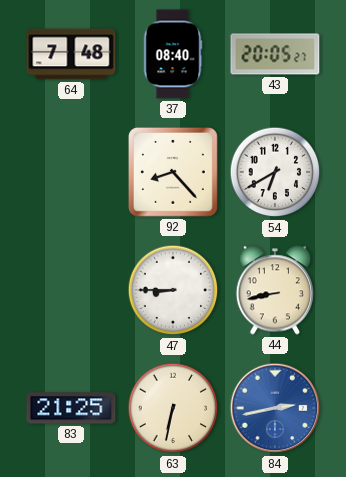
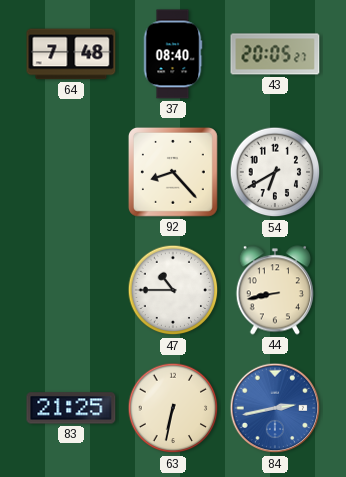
47: 8:45 -> 10:45 (173, 290)
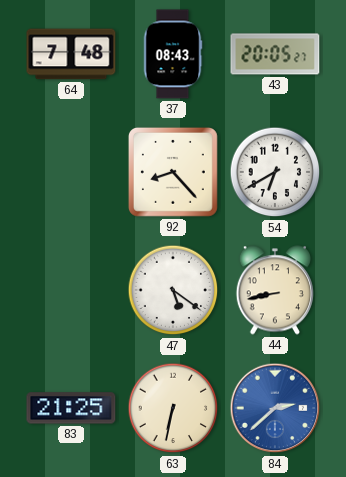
37: 08:40 -> 08:43 (173, 54)
47: 10:45 -> 5:21 (173, 290)
84: 2:43 -> 2:38 (275, 408)
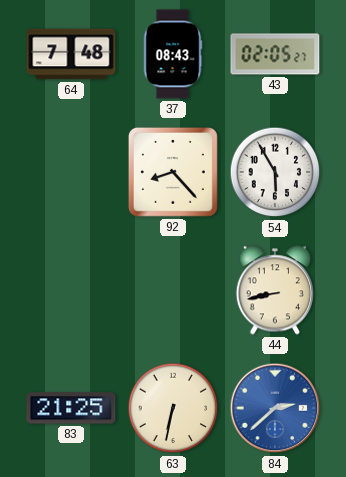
43: 20:05 -> 02:05 (275, 54)
54: 6:40 -> 5:55 (275, 172)
47: 5:21 -> none (173, 290)
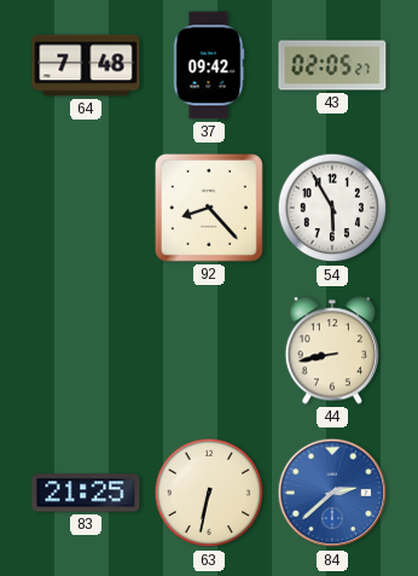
37: 08:43 -> 09:42 (209, 65)
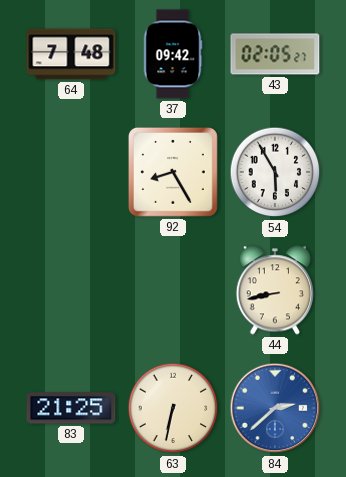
92: 8:23 -> 8:25 (173, 172)
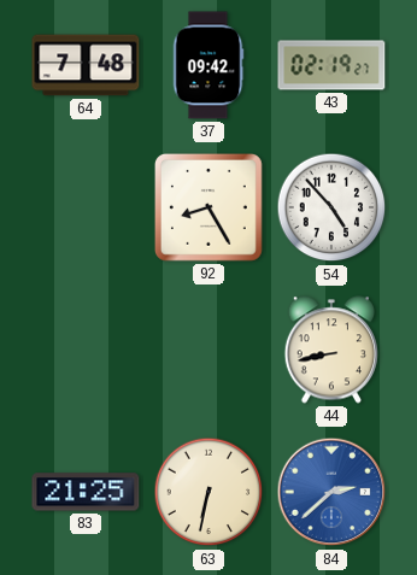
43: 02:05 -> 02:19 (331, 65)
54: 5:55 -> 4:53 (331, 207)
